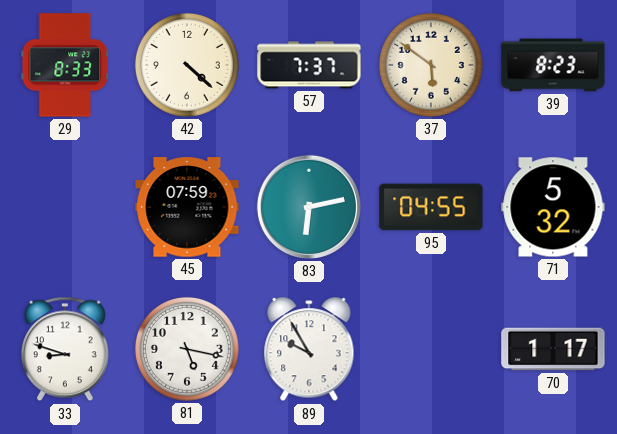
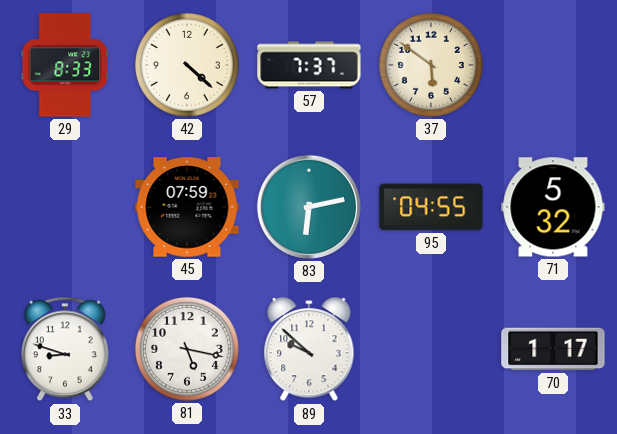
39: 8:23 -> none (553, 65)
89: 9:55 -> 9:52 (309, 350)
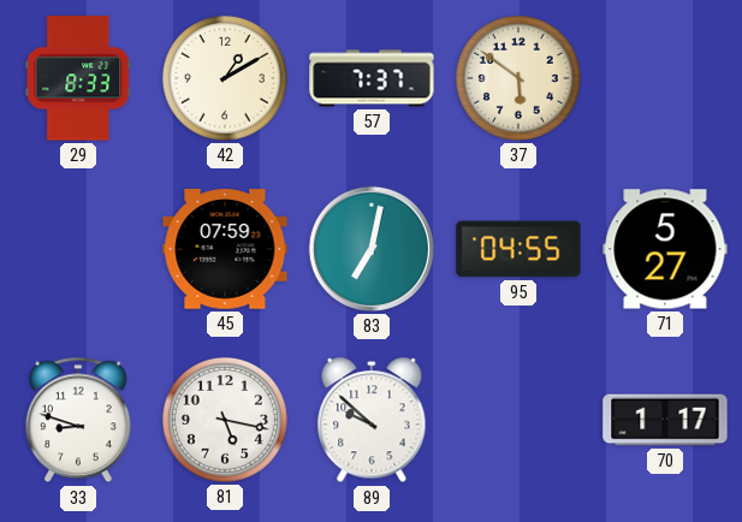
42: 4:22 -> 1:10 (225, 78)
83: 6:13 -> 7:02 (372, 249)
71: 5:32 -> 5:27 (665, 249)
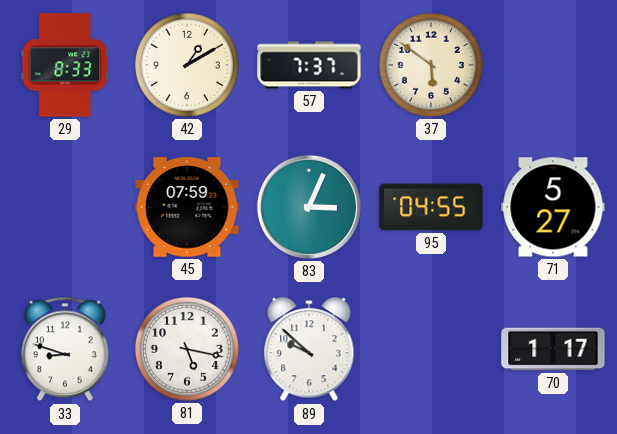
83: 7:02 -> 3:04 (309, 207)
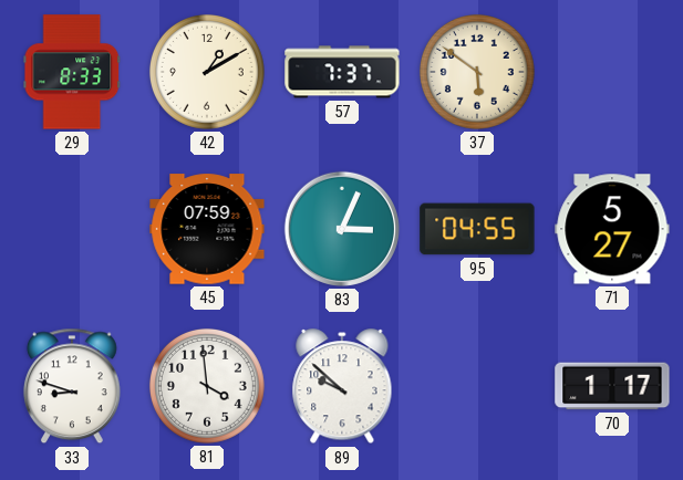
81: 5:17 -> 3:59 (207, 386)
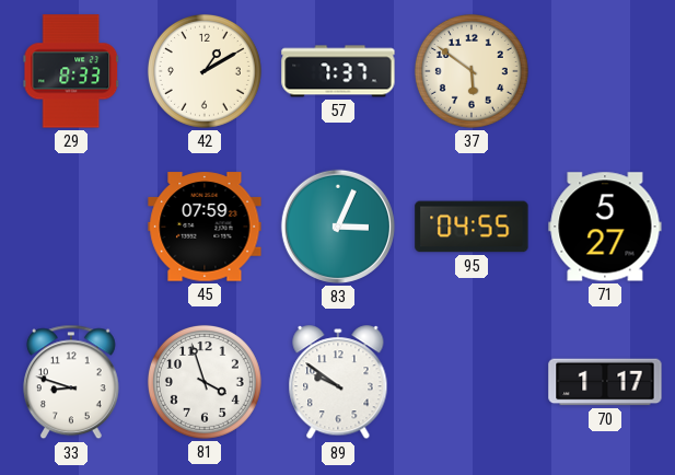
81: 3:59 -> 3:57 (205, 382)
89: 9:52 -> 9:51 (338, 383)
